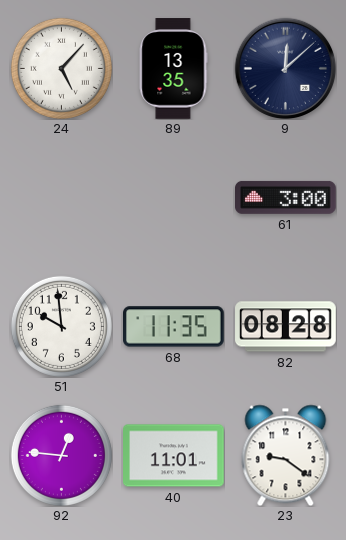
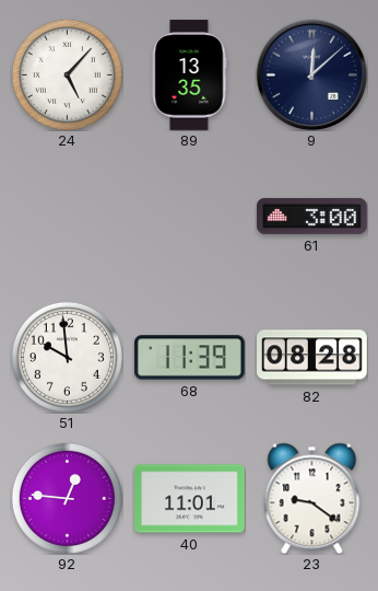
68: 11:35 -> 11:39 (190, 358)
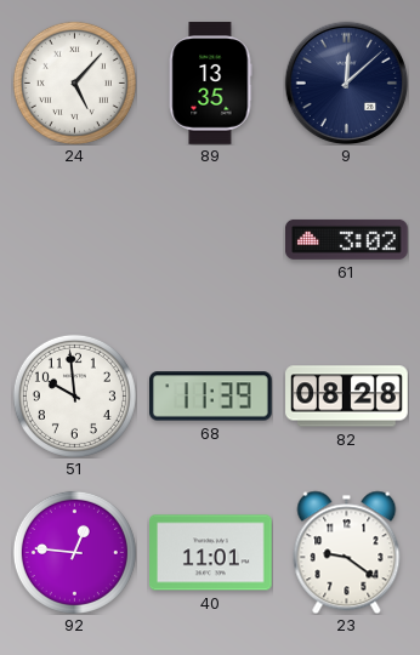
61: 3:00 -> 3:02 (347, 239)
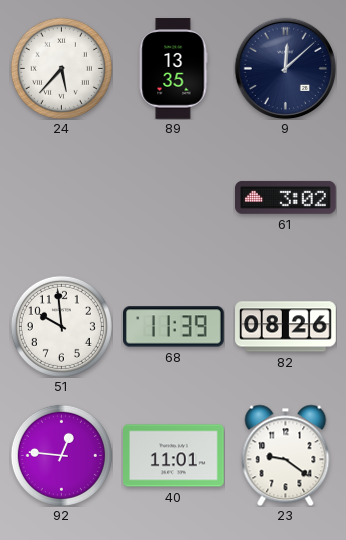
24: 5:07 -> 5:37 (61, 68)
82: 08:28 -> 08:26 (286, 327)
